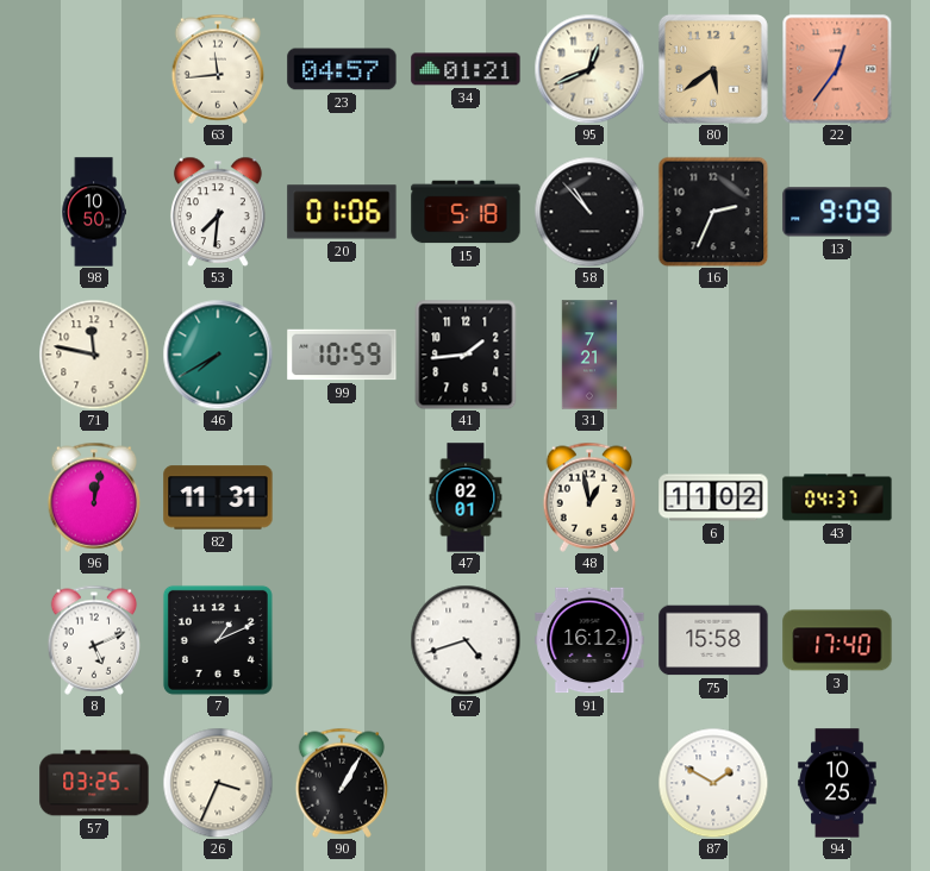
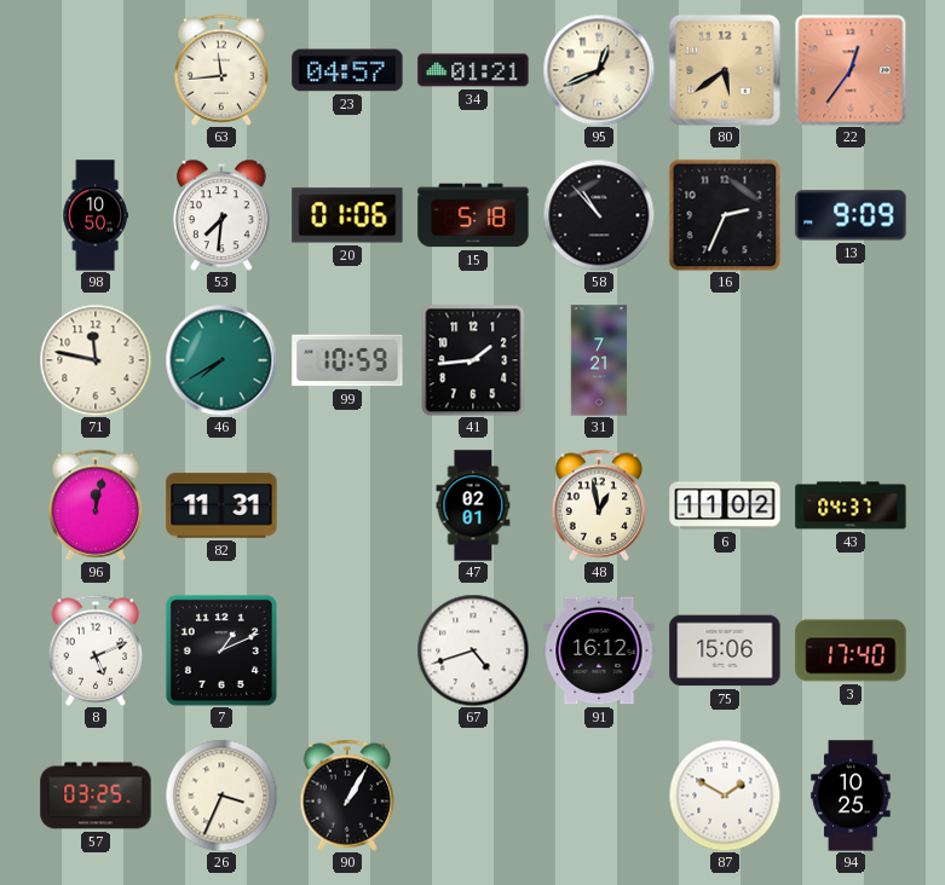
75: 15:58 -> 15:06 (725, 650)
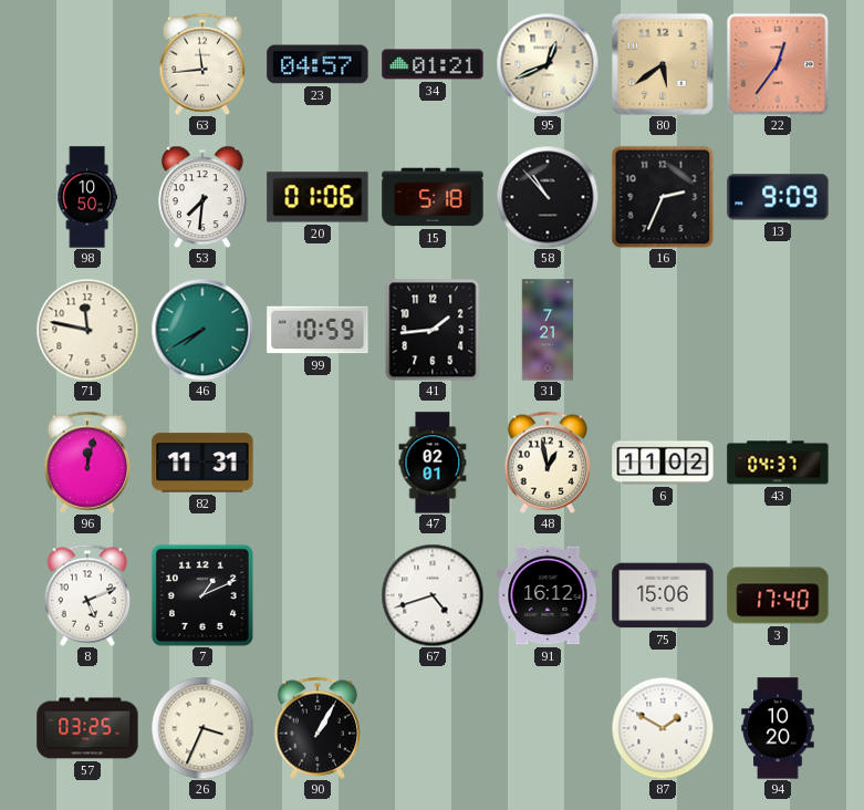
94: 10:25 -> 10:20 (778, 728)
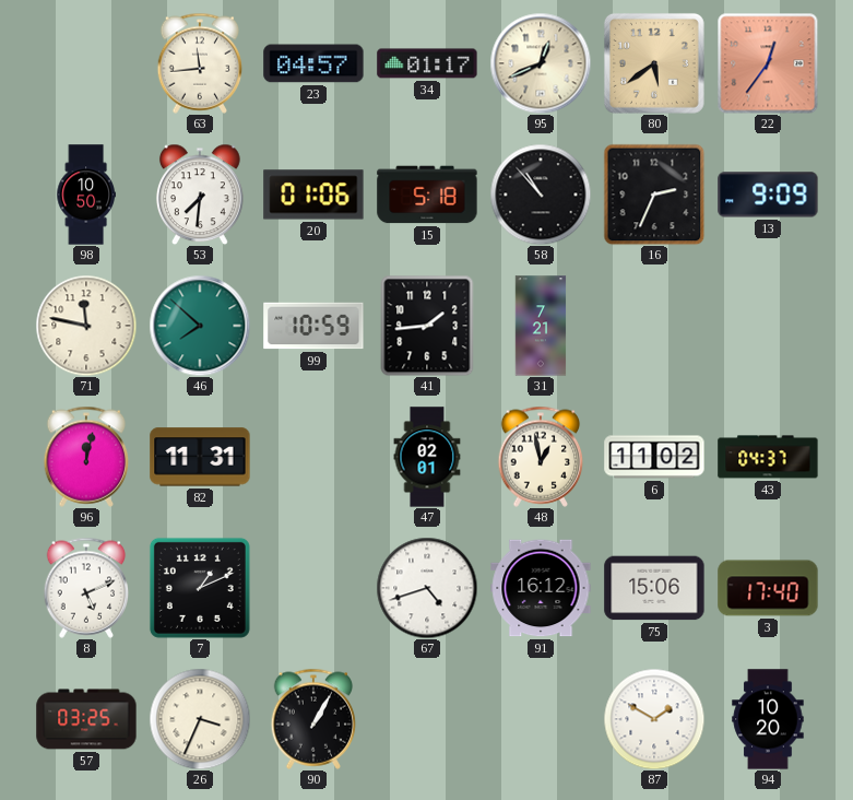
34: 01:21 -> 01:17 (427, 63)
46: 7:40 -> 7:52 (200, 326)
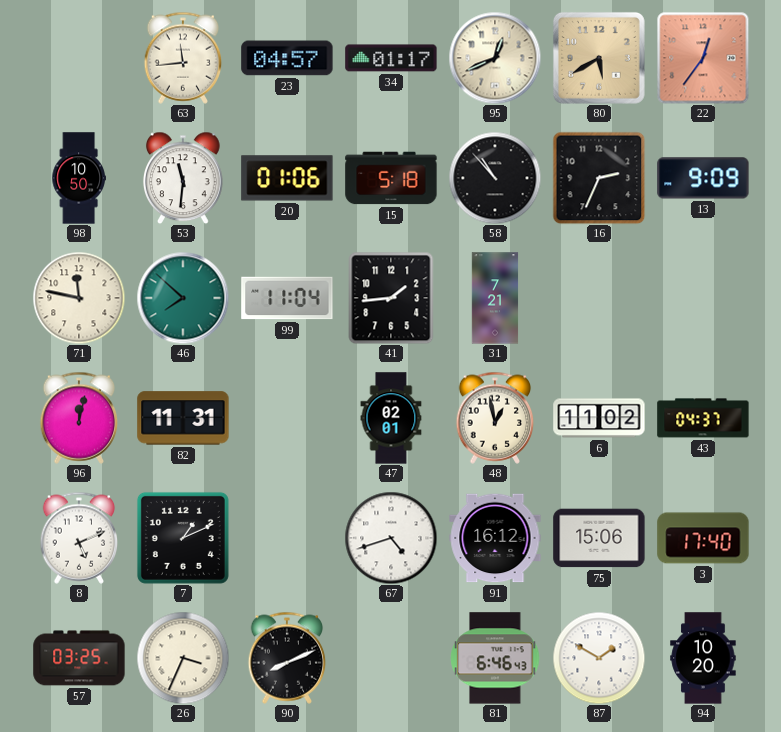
80: 5:39 -> 5:40 (599, 58)
53: 7:31 -> 11:31 (183, 178)
99: 10:59 -> 11:04 (287, 298)
90: 1:05 -> 8:11 (287, 658)
81: none -> 6:46 (495, 658)
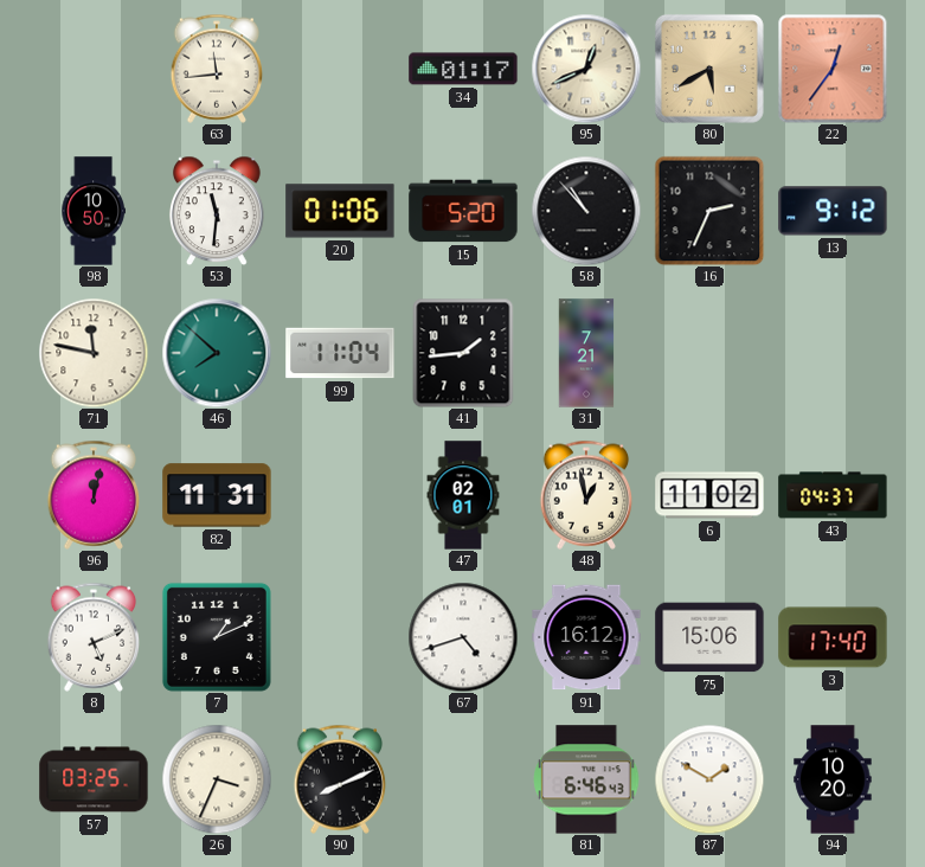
23: 04:57 -> none (287, 58)
15: 5:18 -> 5:20 (463, 211)
13: 9:09 -> 9:12 (833, 211)
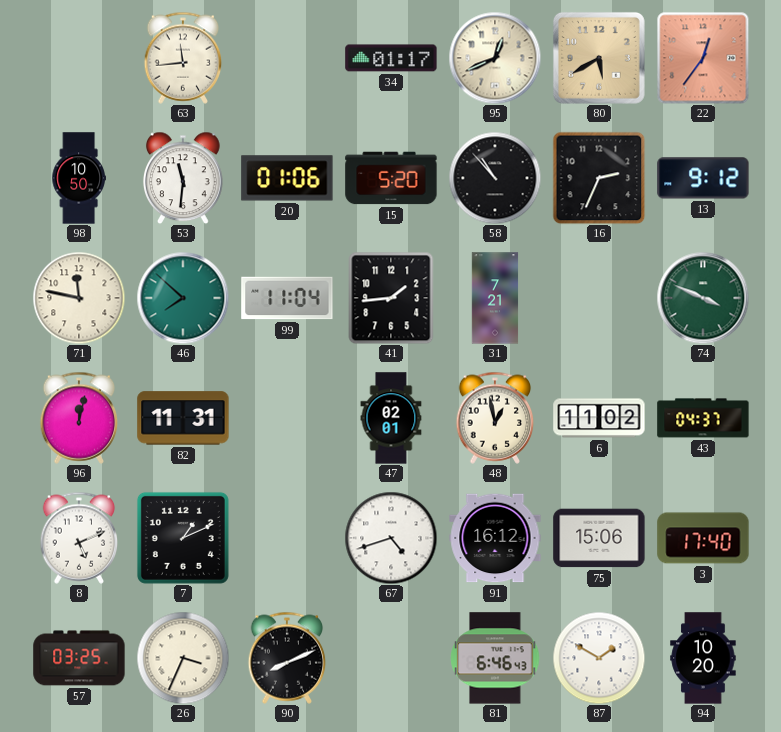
74: none -> 3:49 (703, 298)
